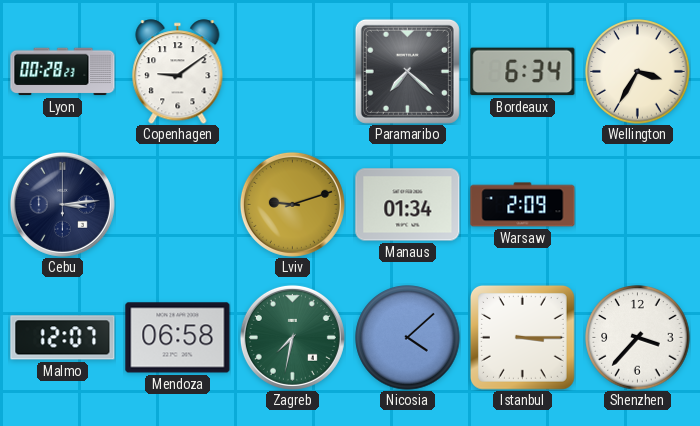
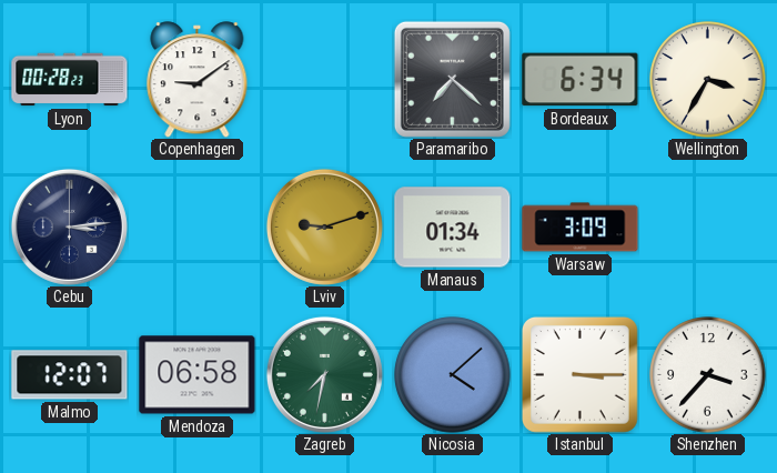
Warsaw: 2:09 -> 3:09 (581, 228)
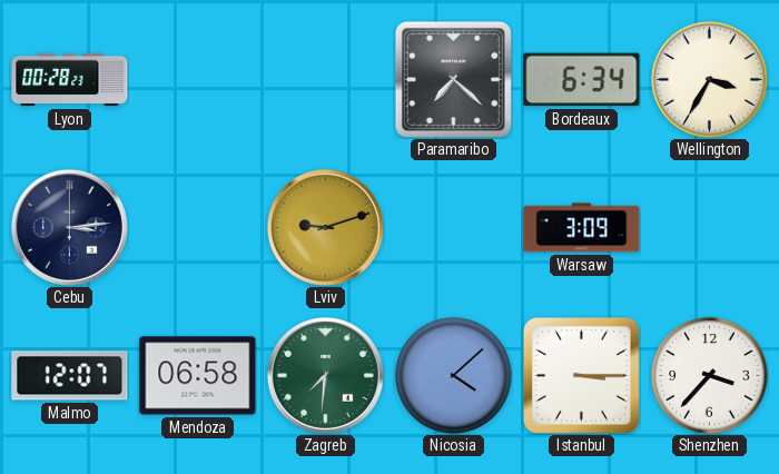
Copenhagen: 9:09 -> none (198, 80)
Manaus: 01:34 -> none (453, 228)
Zagreb: 7:32 -> 7:31 (325, 375)
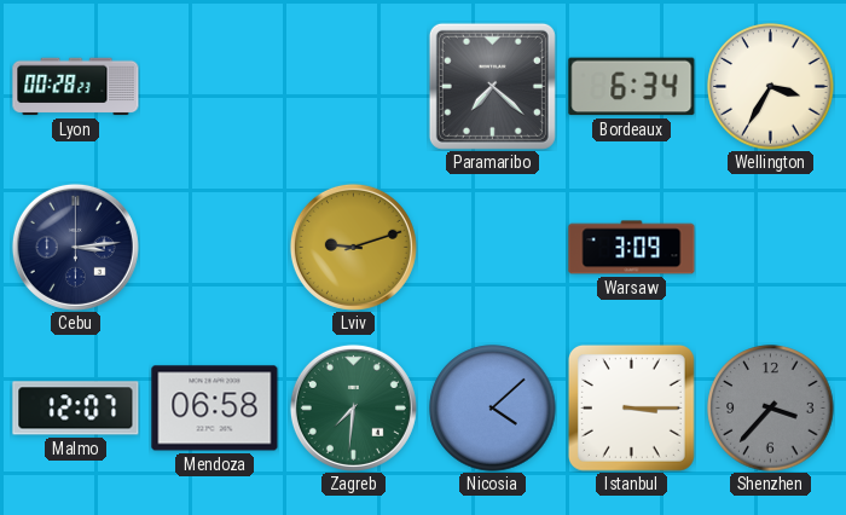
Shenzhen dial: white -> grey (771, 409)
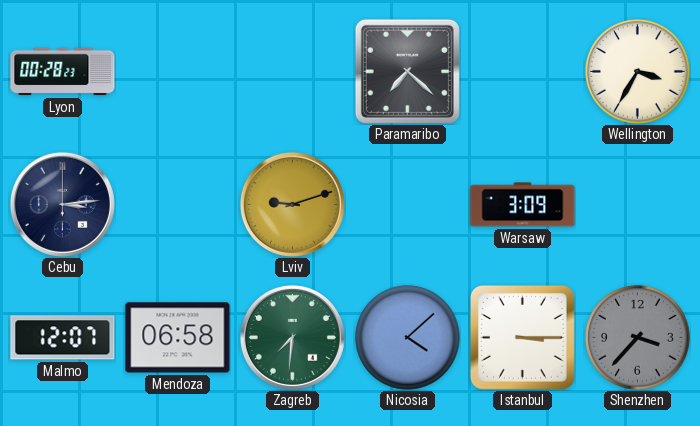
Bordeaux: 6:34 -> none (632, 87)
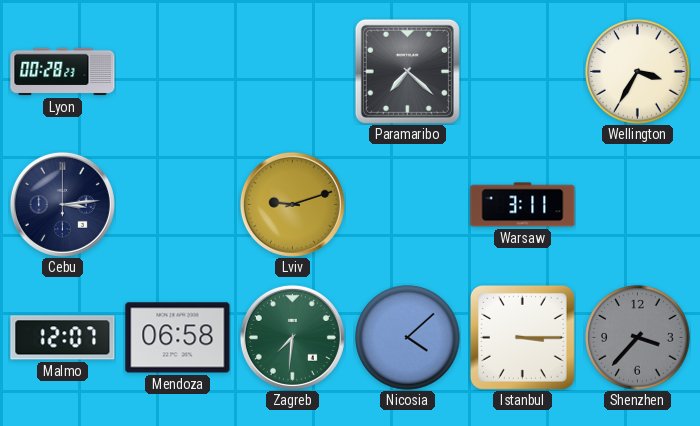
Warsaw: 3:09 -> 3:11 (523, 205)
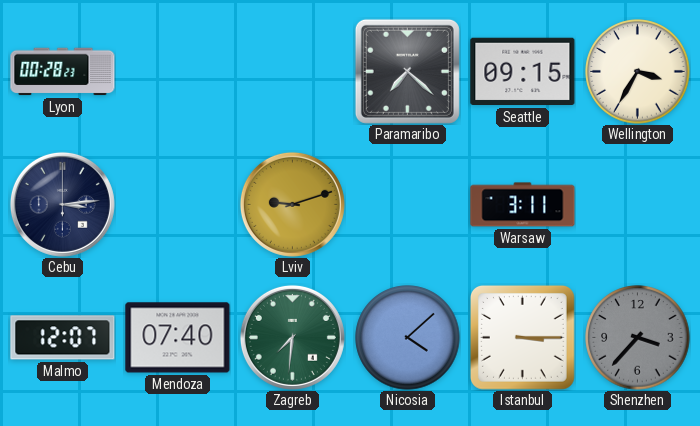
Seattle: none -> 09:15 (523, 72)
Mendoza: 06:58 -> 07:40 (178, 338)
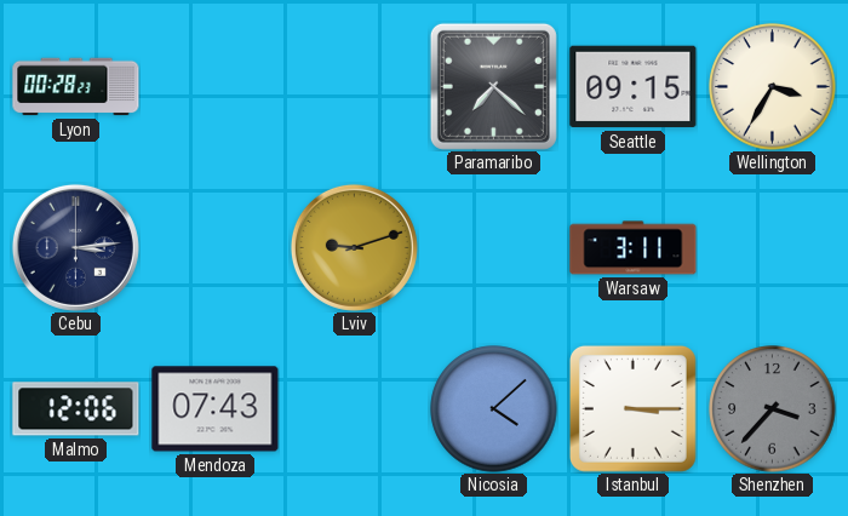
Malmo: 12:07 -> 12:06 (76, 409)
Mendoza: 07:40 -> 07:43 (216, 409)
Zagreb: 7:31 -> none (292, 337)
